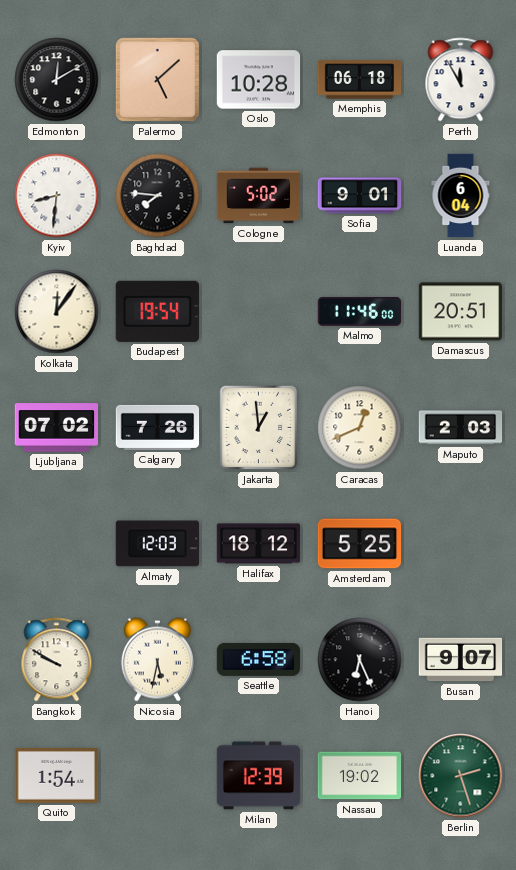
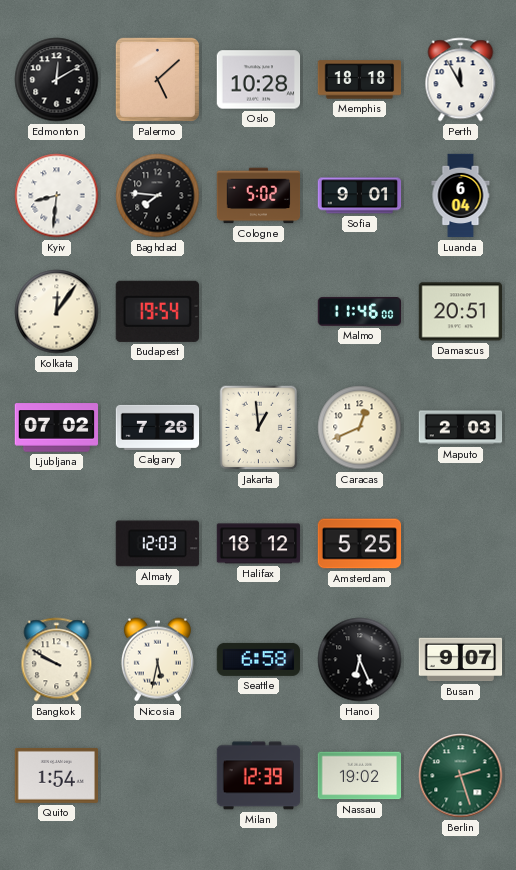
Memphis: 06:18 -> 18:18 (360, 80)
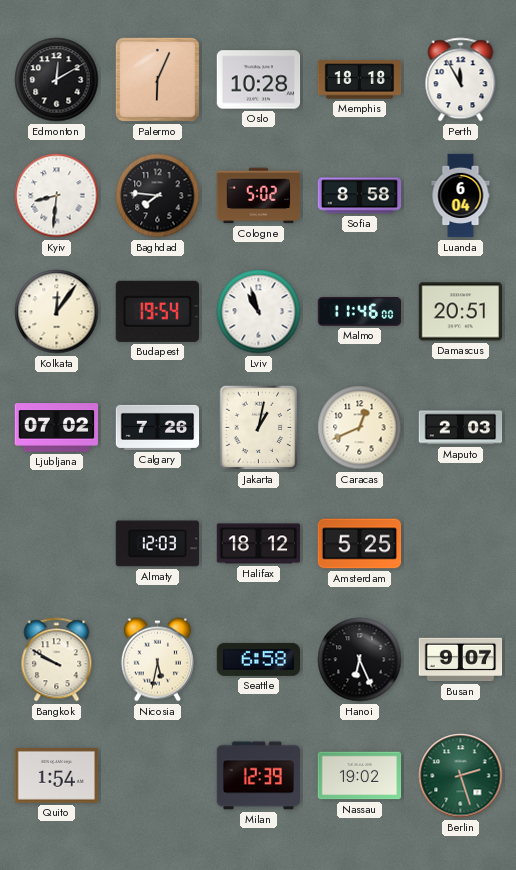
Palermo: 5:08 -> 6:04 (157, 79)
Sofia: 9:01 -> 8:58 (360, 196)
Lviv: none -> 10:57 (259, 312)
Jakarta: 12:59 -> 1:02 (259, 428)
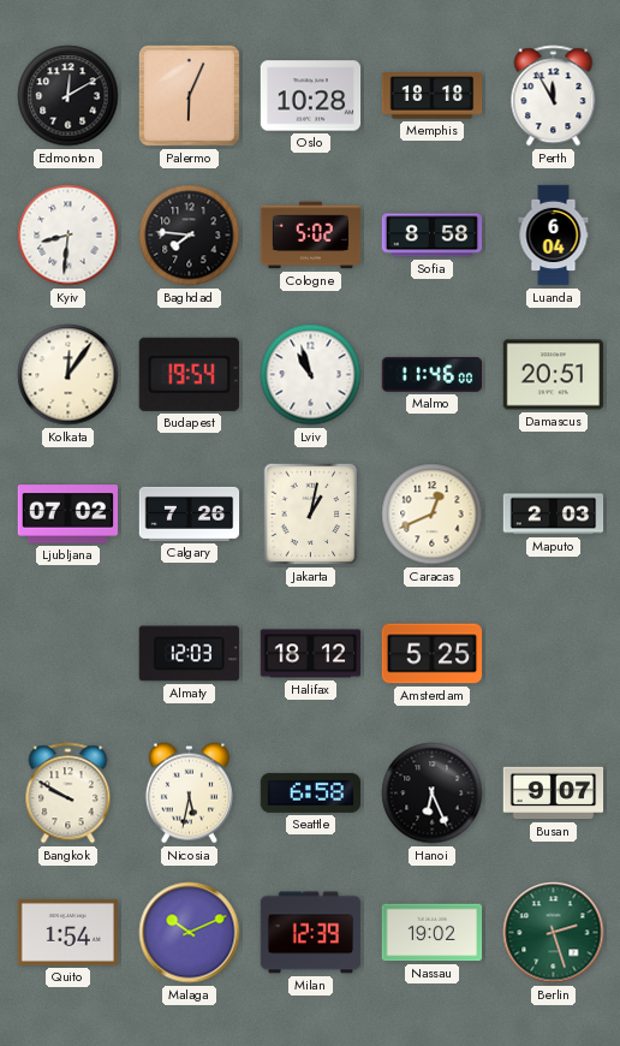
Malaga: none -> 10:11 (190, 933)
